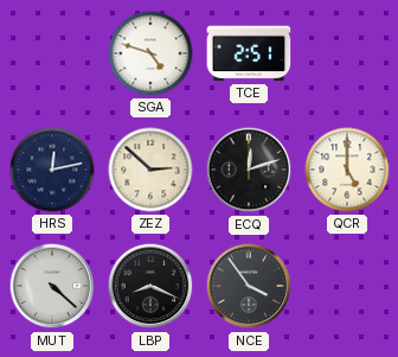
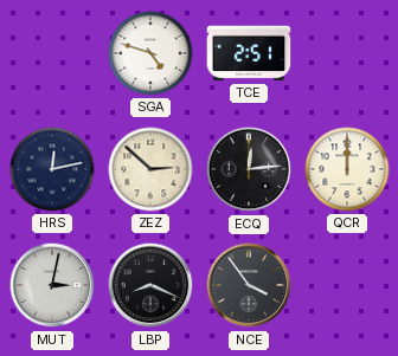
ECQ: 12:12 -> 12:14 (249, 169)
QCR: 5:00 -> 12:00 (347, 169)
MUT: 4:22 -> 3:02 (52, 285)
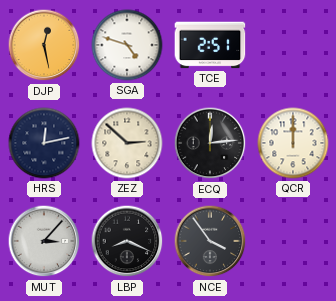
DJP: none -> 12:28 (44, 45)
MUT: 3:02 -> 3:07 (44, 241)
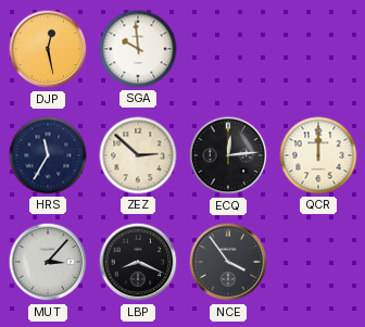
SGA: 4:48 -> 9:59 (138, 49)
TCE: 2:51 -> none (210, 45)
HRS: 12:13 -> 11:35 (48, 155)
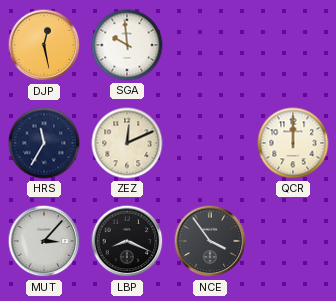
ZEZ: 2:52 -> 12:11 (127, 143)
ECQ: 12:14 -> none (228, 155)
